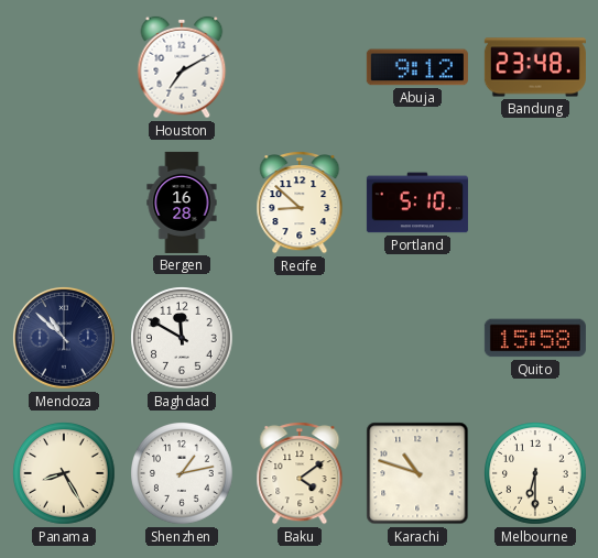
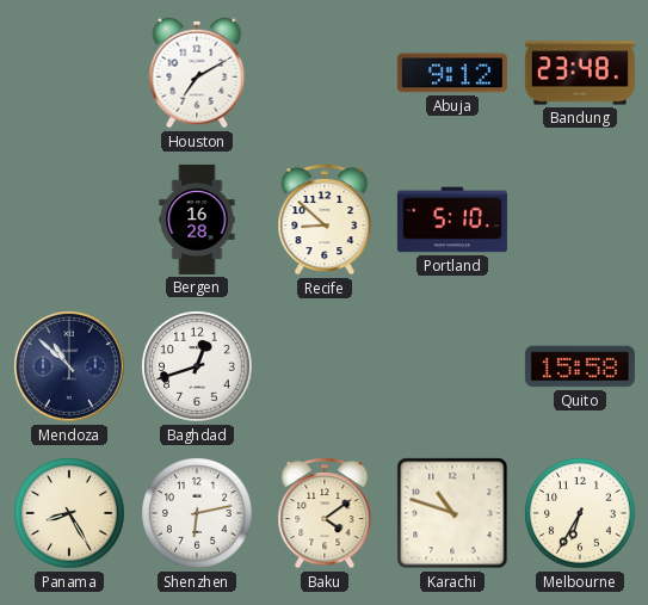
Baghdad: 11:50 -> 12:42 (197, 366)
Shenzhen: 1:13 -> 6:13 (197, 513)
Melbourne: 6:30 -> 6:35 (580, 513)
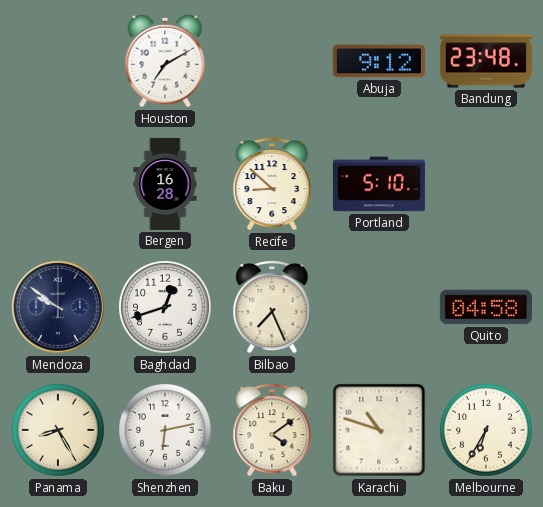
Mendoza: 10:52 -> 9:51 (58, 307)
Bilbao: none -> 7:26 (272, 308)
Quito: 15:58 -> 04:58 (486, 307)
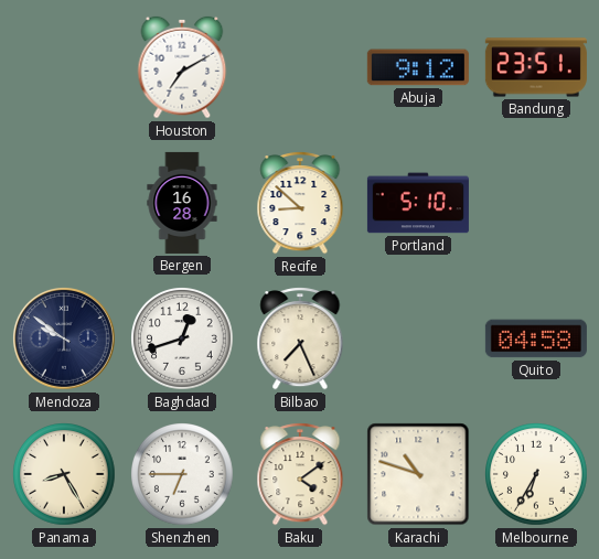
Bandung: 23:48 -> 23:51 (536, 67)
Shenzhen: 6:13 -> 6:45 (182, 474)
